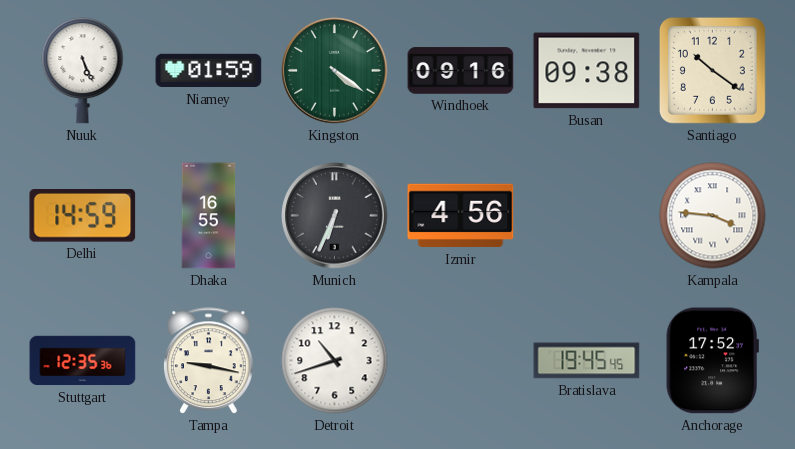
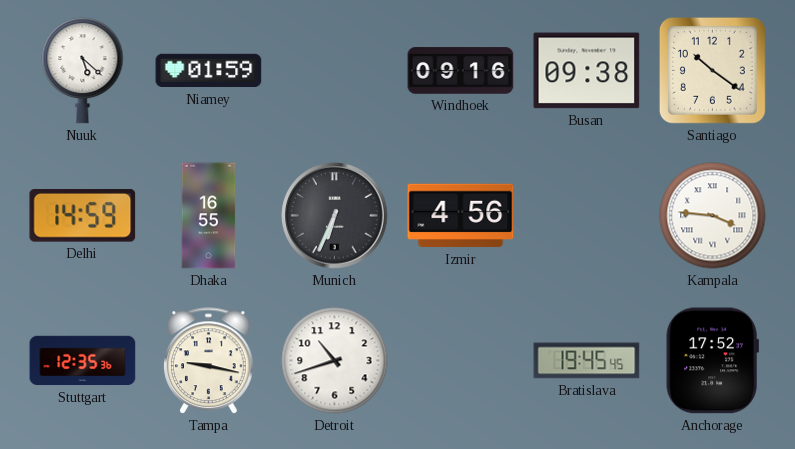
Nuuk: 5:26 -> 5:22 (83, 71)
Kingston: 4:21 -> none (335, 71)
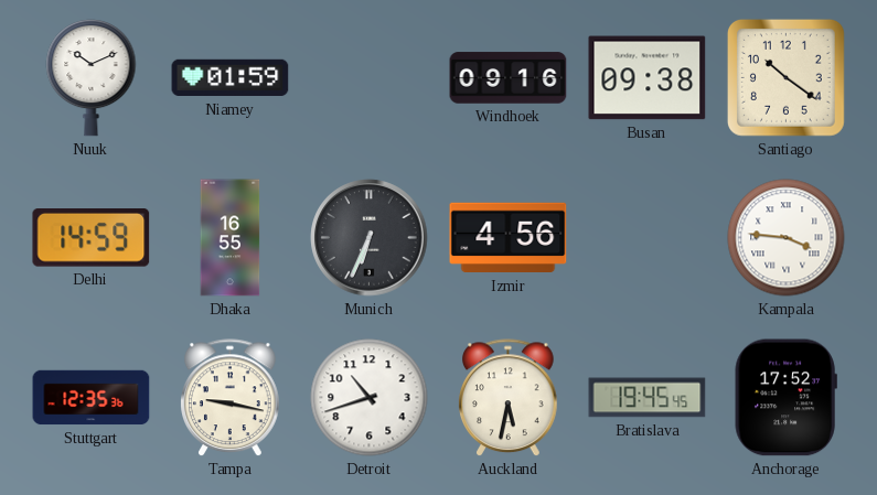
Nuuk: 5:22 -> 10:11 (92, 78)
Auckland: none -> 5:32 (509, 398)
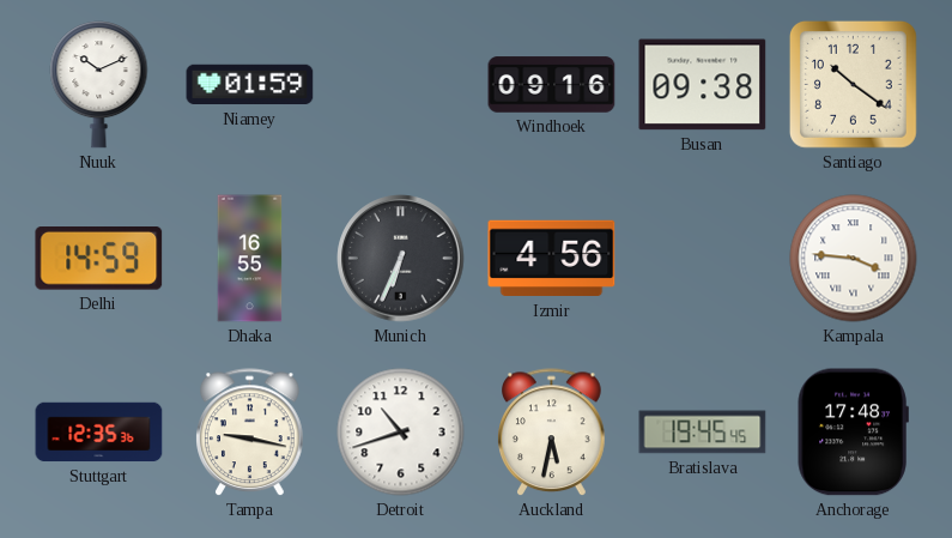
Anchorage: 17:52 -> 17:48 (853, 433)
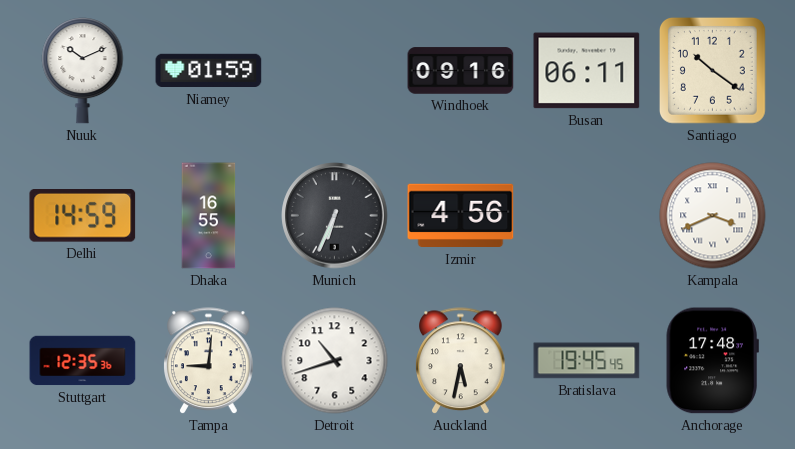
Busan: 09:38 -> 06:11 (587, 71)
Kampala: 3:46 -> 3:41 (713, 216)
Tampa: 9:17 -> 9:01 (209, 361)
